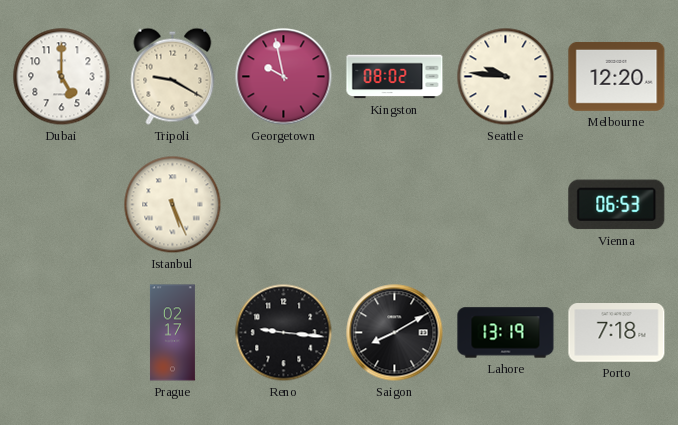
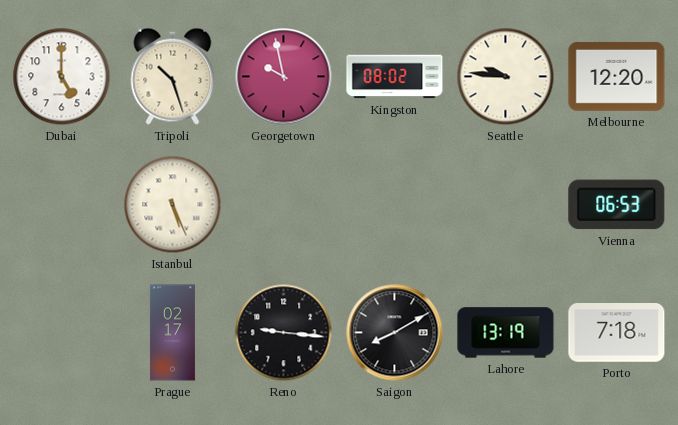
Tripoli: 9:20 -> 10:27 (173, 76)
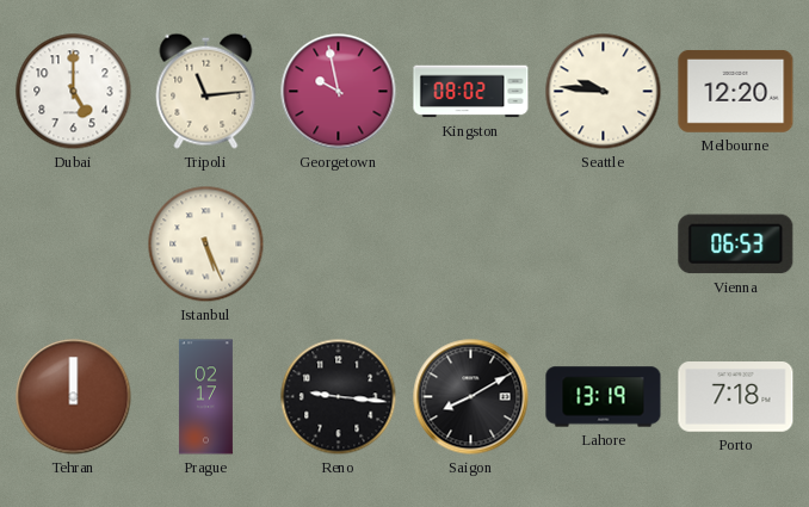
Tripoli: 10:27 -> 11:14 (206, 91)
Tehran: none -> 12:00 (74, 397)
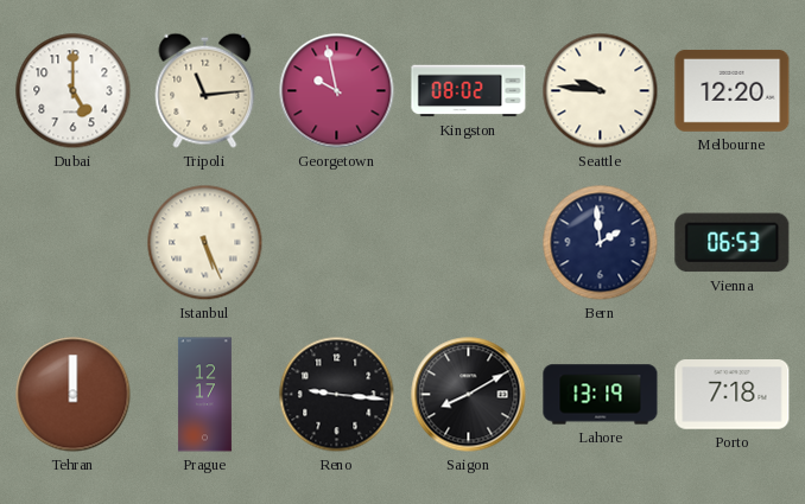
Bern: none -> 1:59 (601, 243)
Prague: 02:17 -> 12:17 (204, 395)
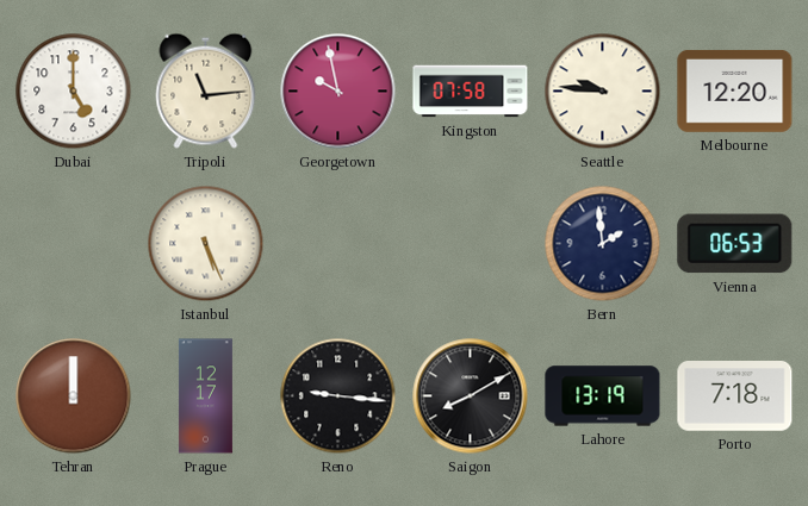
Kingston: 08:02 -> 07:58 (471, 92)
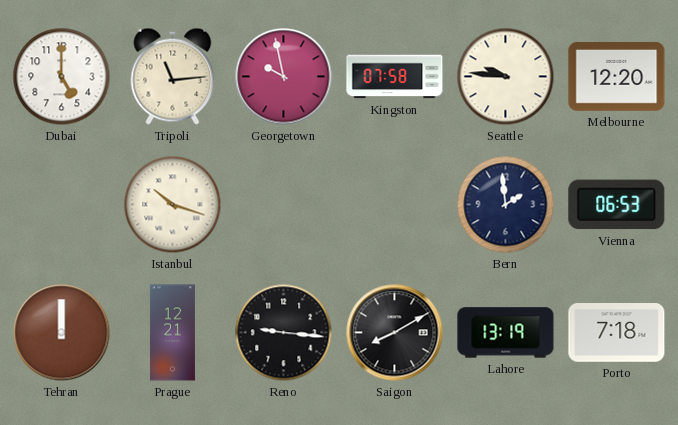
Istanbul: 5:26 -> 10:18 (173, 205)
Prague: 12:17 -> 12:21 (172, 333)
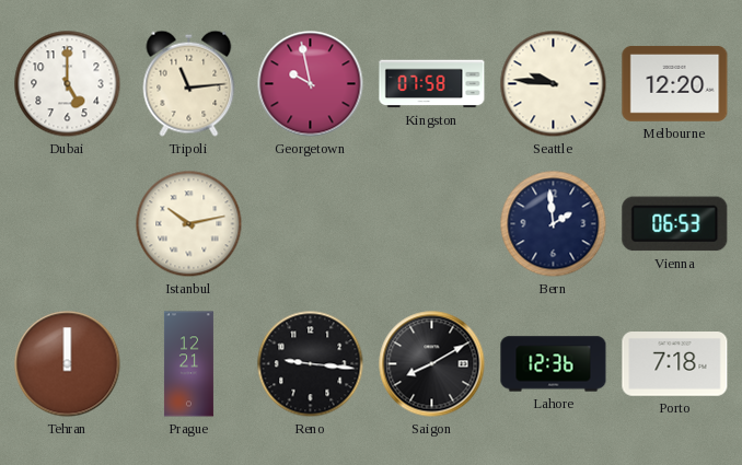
Istanbul: 10:18 -> 10:13 (189, 224)
Lahore: 13:19 -> 12:36 (554, 364)
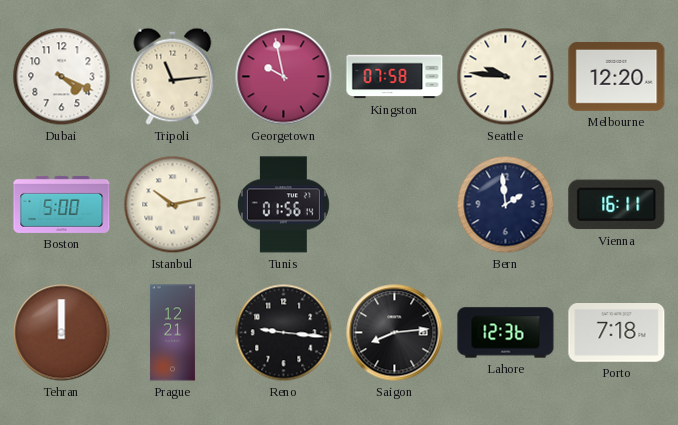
Dubai: 5:00 -> 4:19 (62, 77)
Boston: none -> 5:00 (62, 204)
Tunis: none -> 01:56 (283, 205)
Vienna: 06:53 -> 16:11 (617, 205)
Saigon: 8:10 -> 8:14 (395, 333)
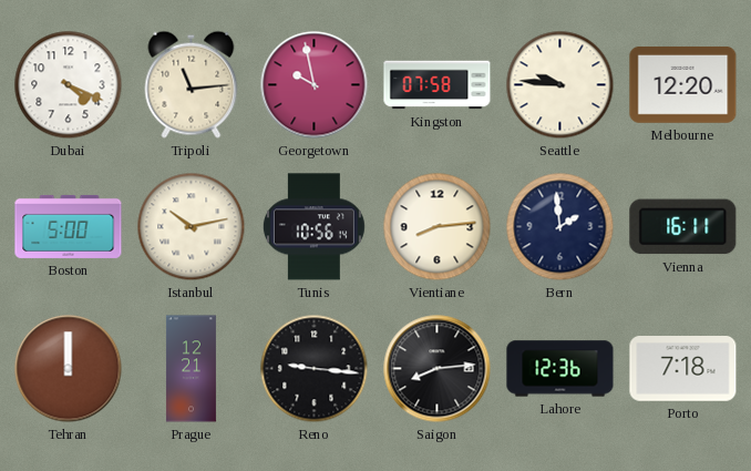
Tunis: 01:56 -> 10:56 (313, 227)
Vientiane: none -> 8:14 (438, 227)
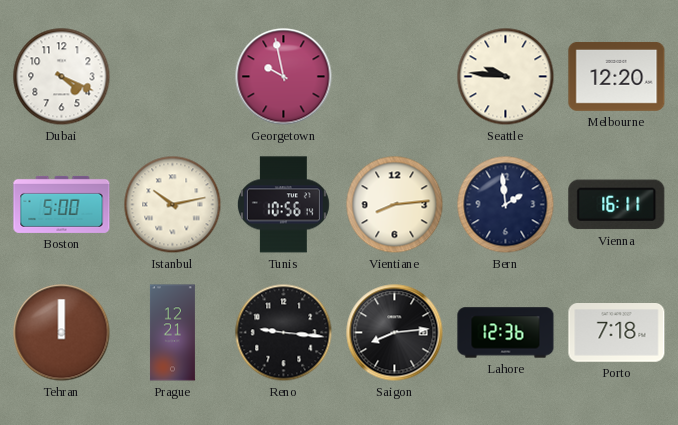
Tripoli: 11:14 -> none (192, 84)
Kingston: 07:58 -> none (438, 85)
